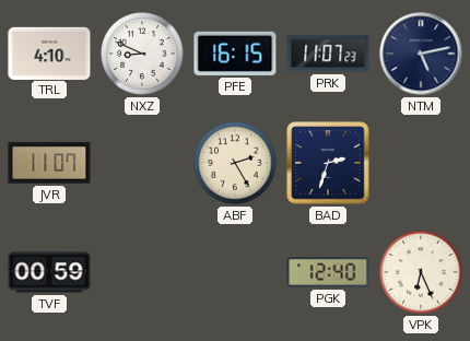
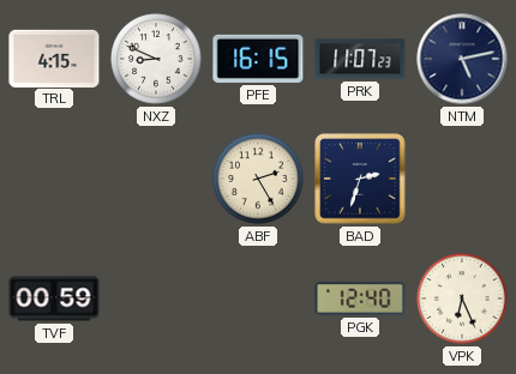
TRL: 4:10 -> 4:15 (54, 58)
JVR: 11:07 -> none (49, 163)
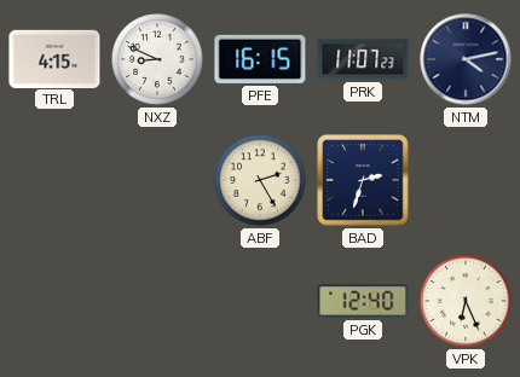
NTM: 5:13 -> 4:13 (466, 59)
TVF: 00:59 -> none (54, 298)
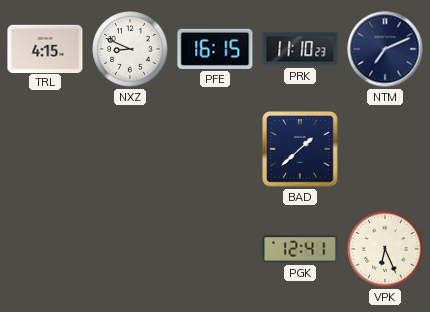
PRK: 11:07 -> 11:10 (300, 49)
NTM: 4:13 -> 7:11 (385, 49)
ABF: 2:25 -> none (260, 180)
BAD: 2:33 -> 1:38 (300, 149)
PGK: 12:40 -> 12:41 (300, 249)
